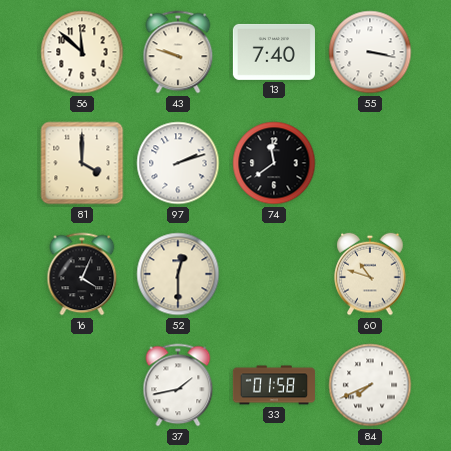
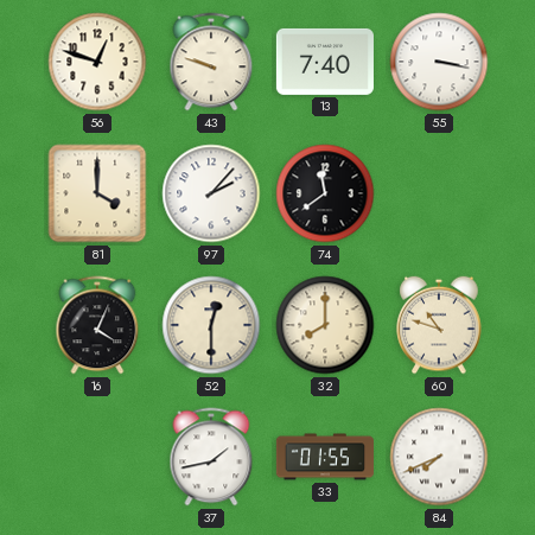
56: 11:52 -> 12:48 (97, 62)
97: 2:12 -> 2:07 (211, 193)
32: none -> 8:00 (325, 325)
33: 01:58 -> 01:55 (325, 457)
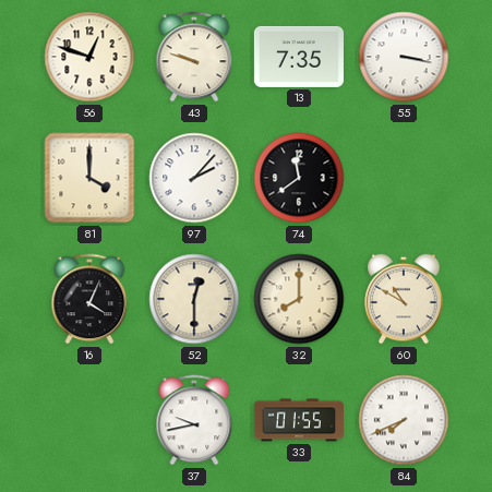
13: 7:40 -> 7:35 (299, 57)
60: 10:48 -> 10:50 (404, 299)
37: 1:43 -> 9:43 (194, 420)
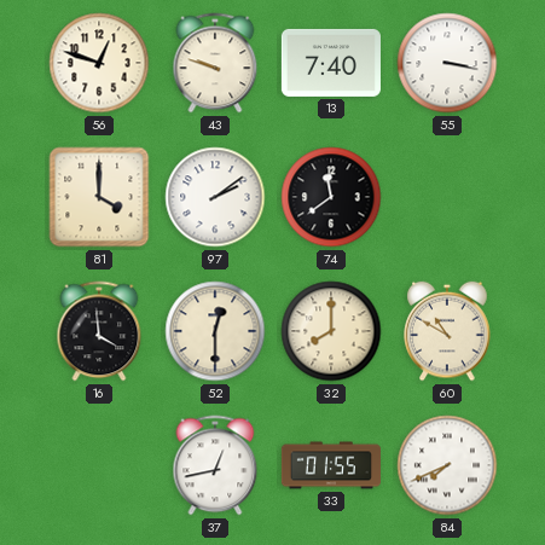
13: 7:35 -> 7:40 (331, 63)
97: 2:07 -> 2:09 (215, 197)
16: 4:04 -> 3:59 (99, 331)
37: 9:43 -> 12:43 (215, 465)
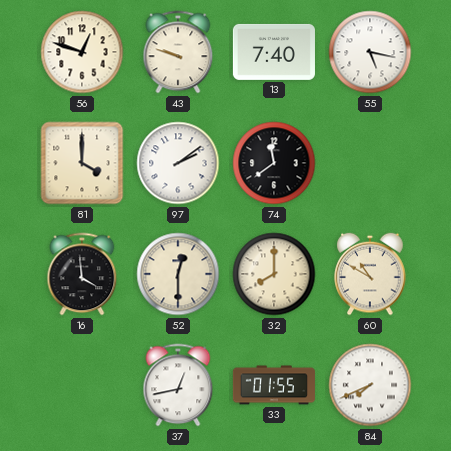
55: 3:17 -> 5:17 (370, 52)
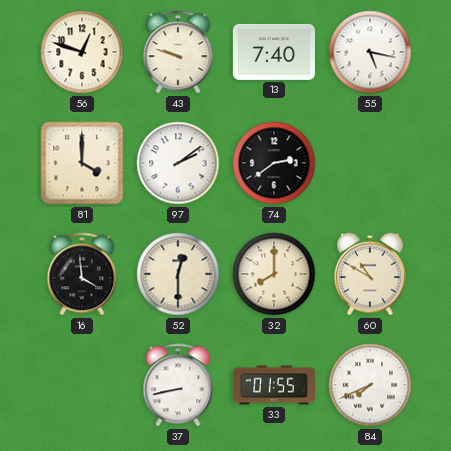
74: 11:39 -> 2:39 (274, 163)
37: 12:43 -> 8:43 (178, 385)
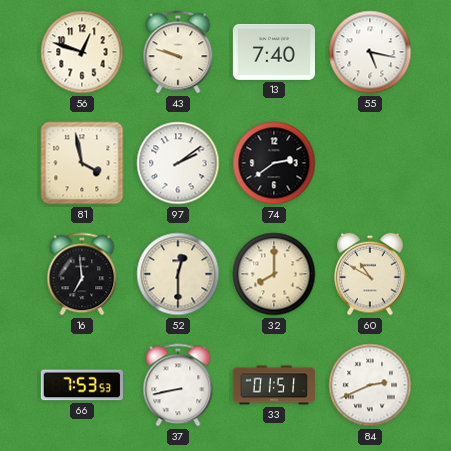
81: 4:00 -> 3:58 (82, 163)
16: 3:59 -> 6:59 (82, 274)
66: none -> 7:53 (82, 385)
33: 01:55 -> 01:51 (274, 385)
84: 7:41 -> 2:41 (370, 385)
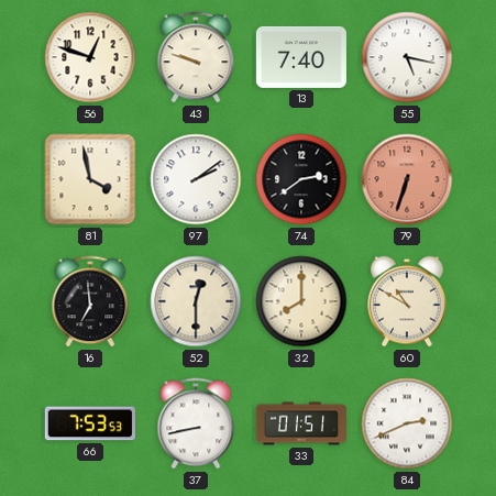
79: none -> 6:33 (407, 179)
